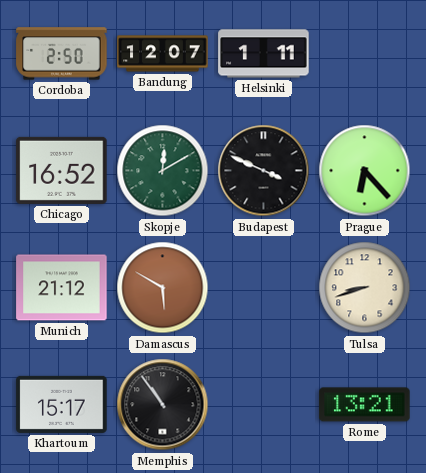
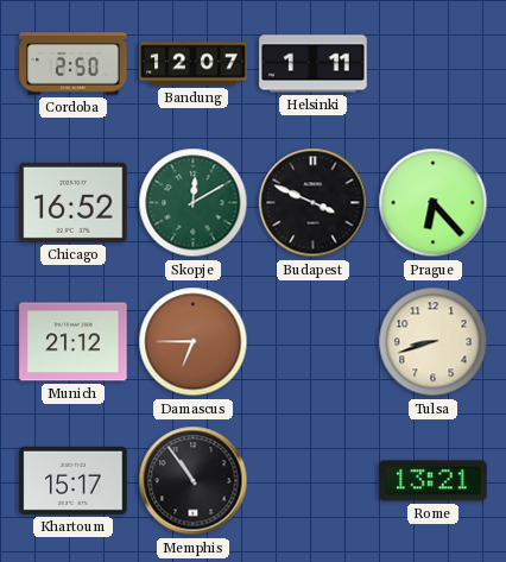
Damascus: 5:50 -> 6:45 (194, 342)
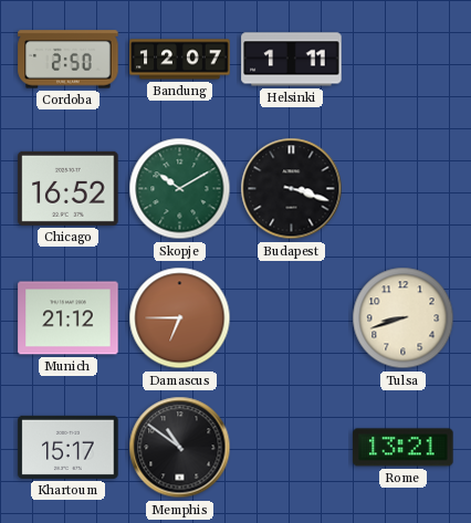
Skopje: 12:10 -> 10:10 (180, 189)
Budapest: 3:49 -> 3:18 (292, 189)
Prague: 6:23 -> none (434, 203)
Memphis: 10:54 -> 10:51 (180, 448)
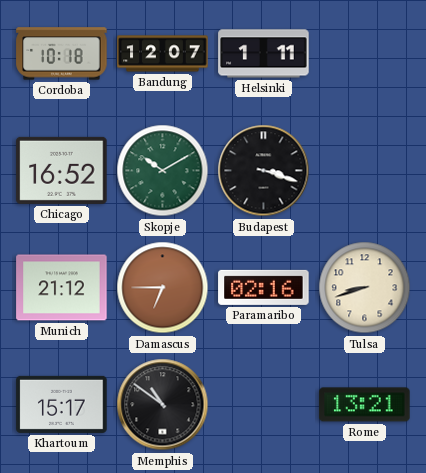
Cordoba: 2:50 -> 10:18 (62, 54)
Paramaribo: none -> 02:16 (264, 287)
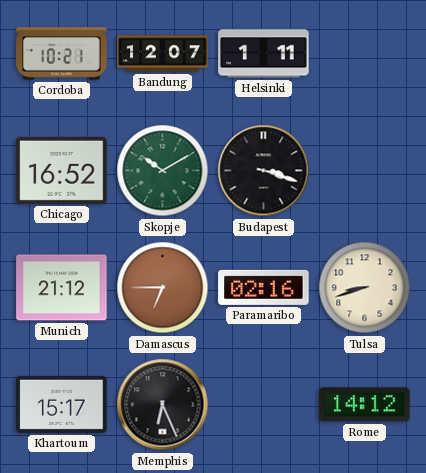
Cordoba: 10:18 -> 10:21 (62, 54)
Memphis: 10:51 -> 6:26 (163, 405)
Rome: 13:21 -> 14:12 (365, 405)
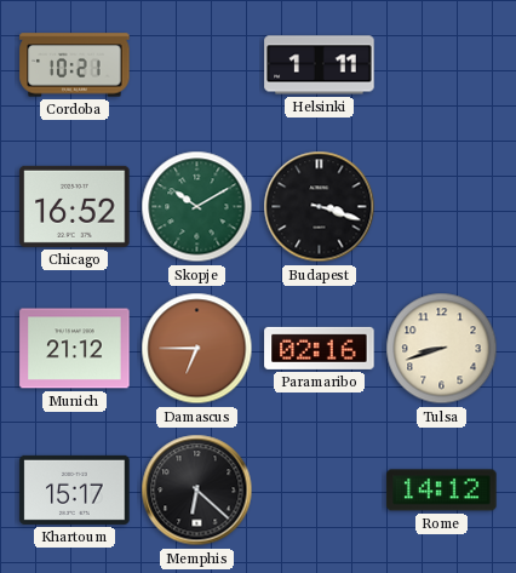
Bandung: 12:07 -> none (163, 54)
Memphis: 6:26 -> 6:22 (197, 491)
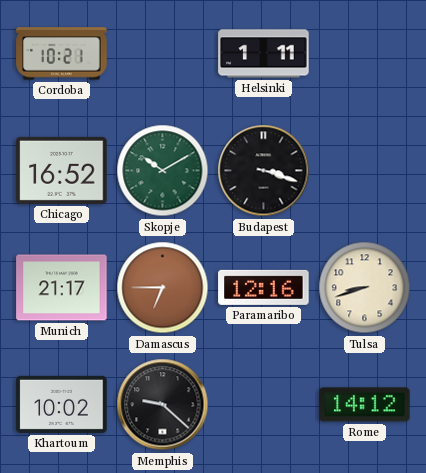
Munich: 21:12 -> 21:17 (62, 288)
Paramaribo: 02:16 -> 12:16 (264, 287)
Khartoum: 15:17 -> 10:02 (62, 404)
Memphis: 6:22 -> 9:22 (163, 405)
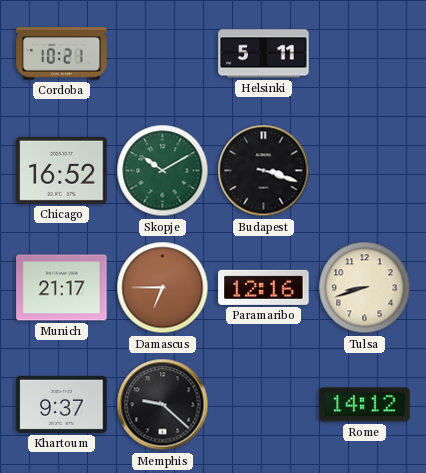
Helsinki: 1:11 -> 5:11 (264, 54)
Khartoum: 10:02 -> 9:37 (62, 404)
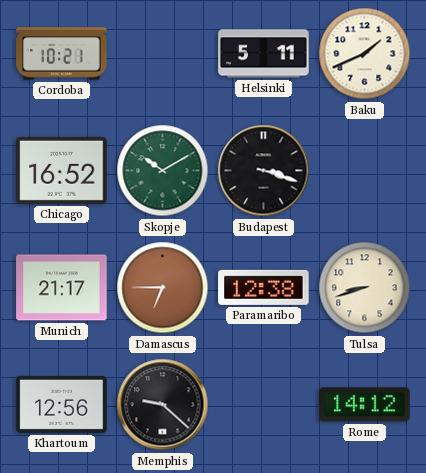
Baku: none -> 1:41 (365, 54)
Paramaribo: 12:16 -> 12:38 (264, 287)
Khartoum: 9:37 -> 12:56 (62, 404)
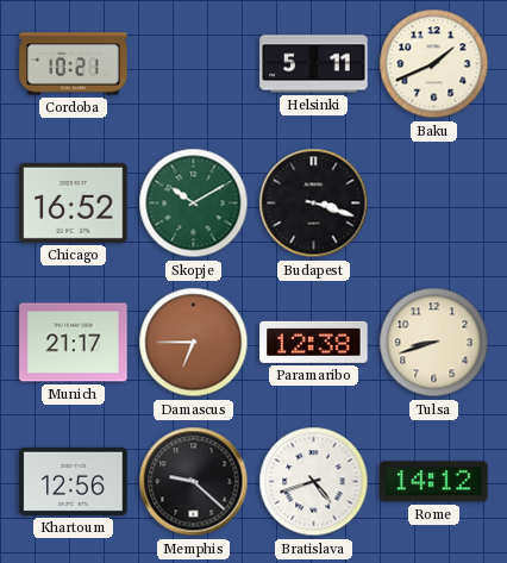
Bratislava: none -> 4:42 (314, 482)
